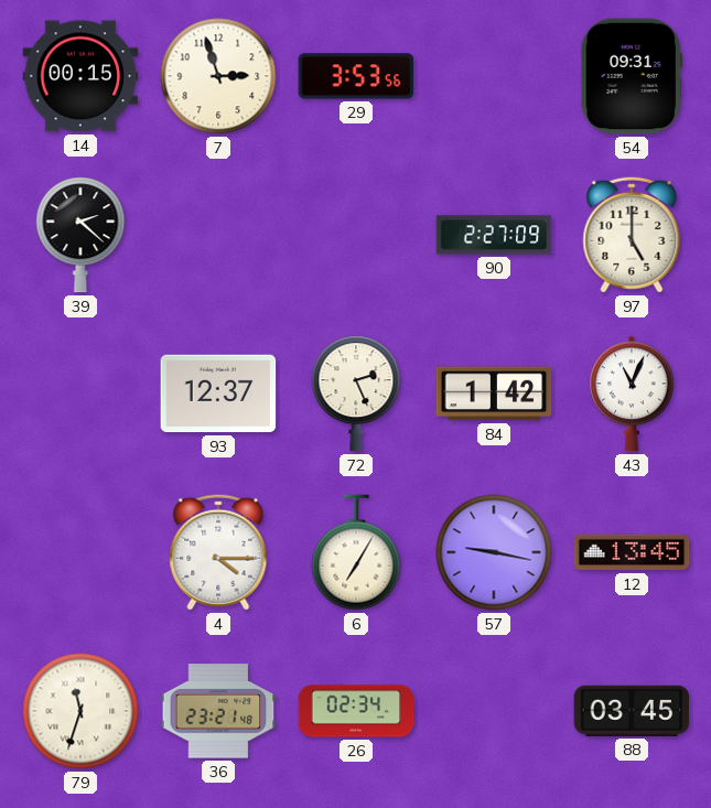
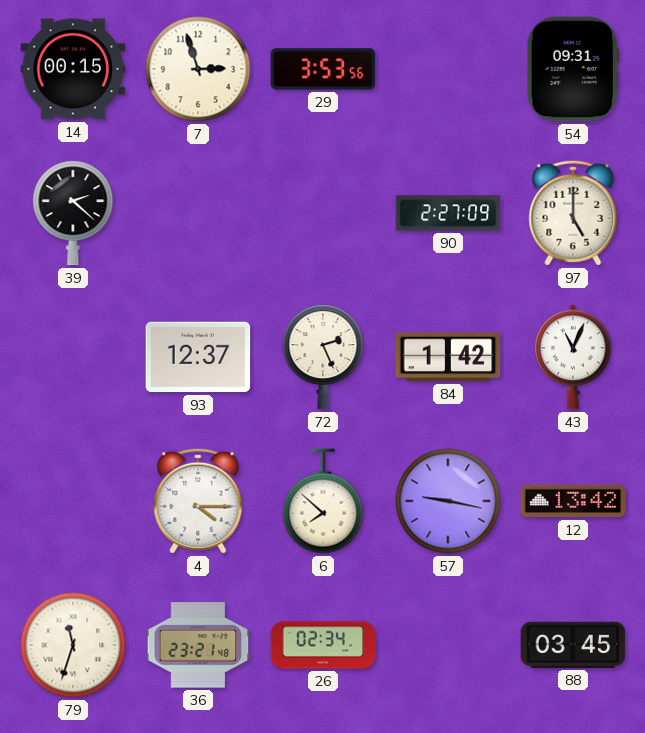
6: 7:05 -> 7:52 (323, 501)
12: 13:45 -> 13:42 (573, 501)
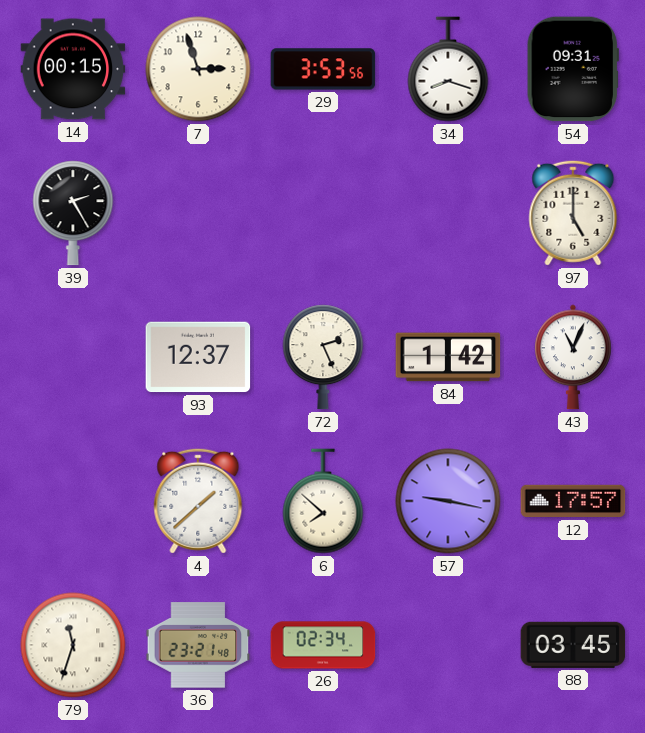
34: none -> 8:18 (448, 69)
39: 2:22 -> 2:25 (73, 213)
90: 2:27 -> none (448, 213)
4: 4:15 -> 1:38 (198, 501)
12: 13:42 -> 17:57 (573, 501)
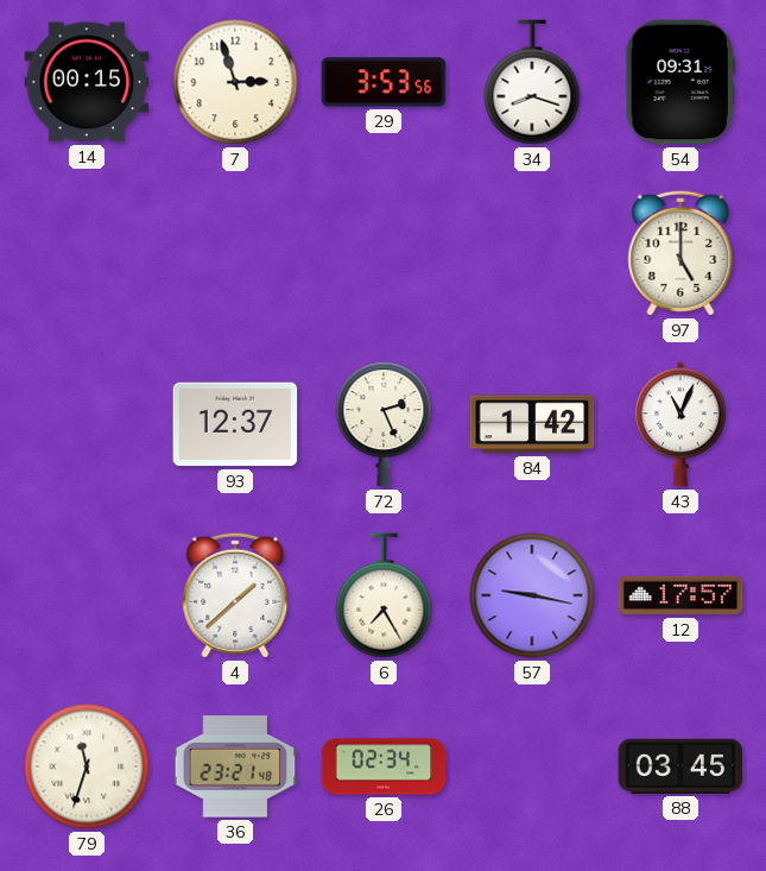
39: 2:25 -> none (73, 213)
6: 7:52 -> 7:25 (384, 595)
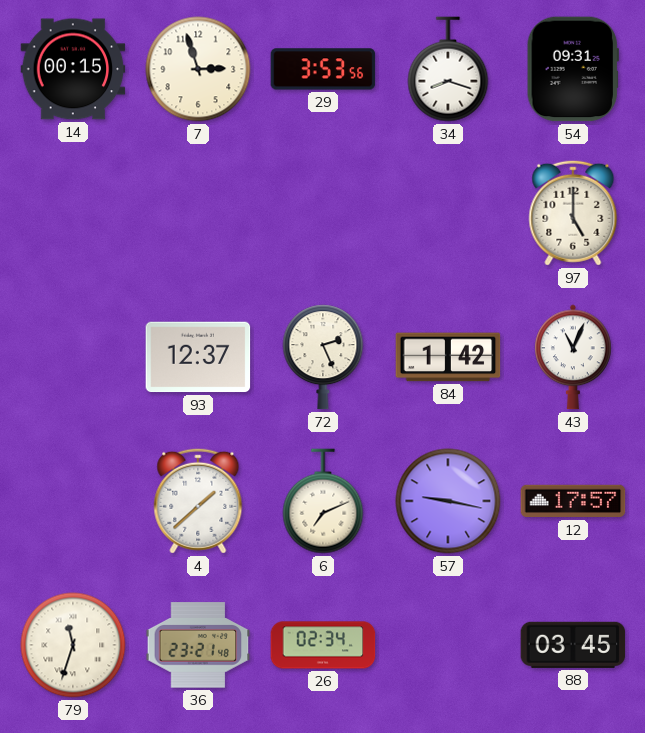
6: 7:25 -> 7:11 (323, 501)
